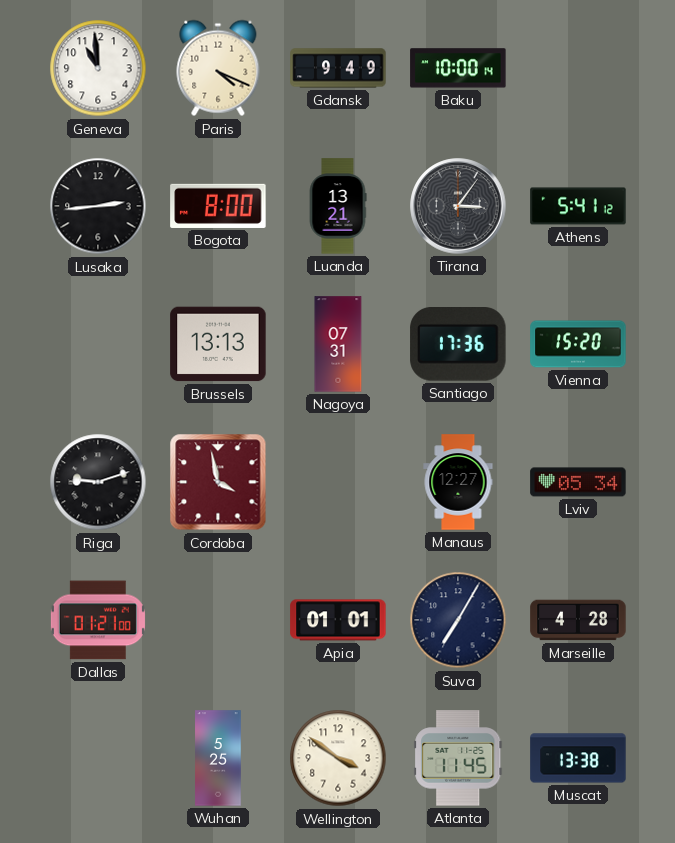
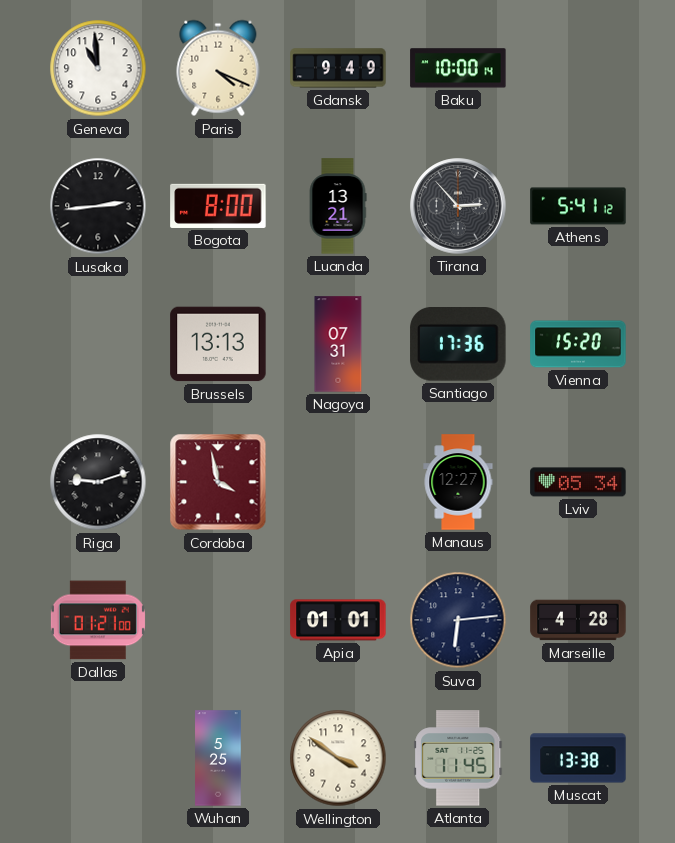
Tirana: 3:06 -> 2:53 (458, 206)
Suva: 7:05 -> 6:14 (458, 620)
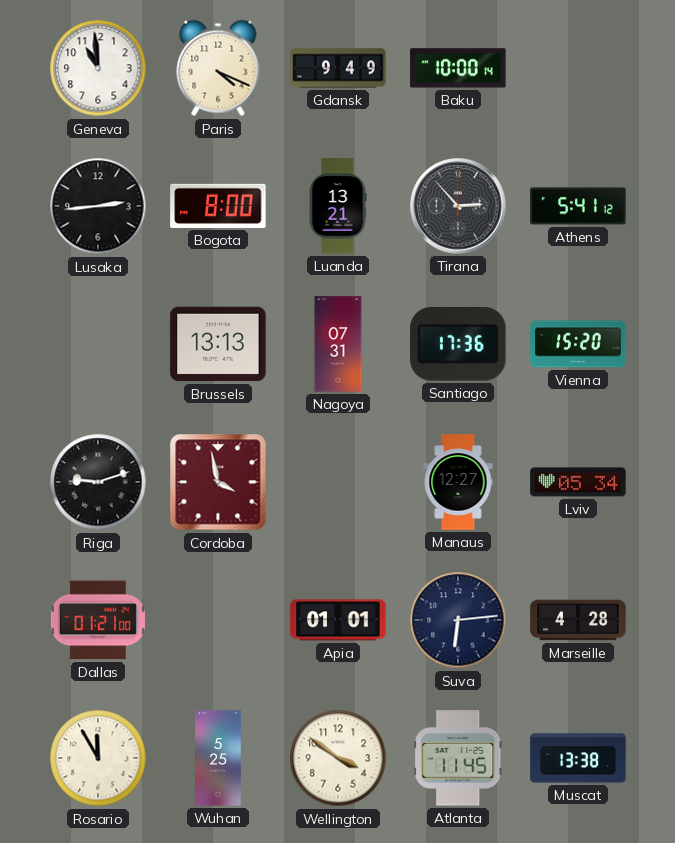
Rosario: none -> 11:55 (98, 758)
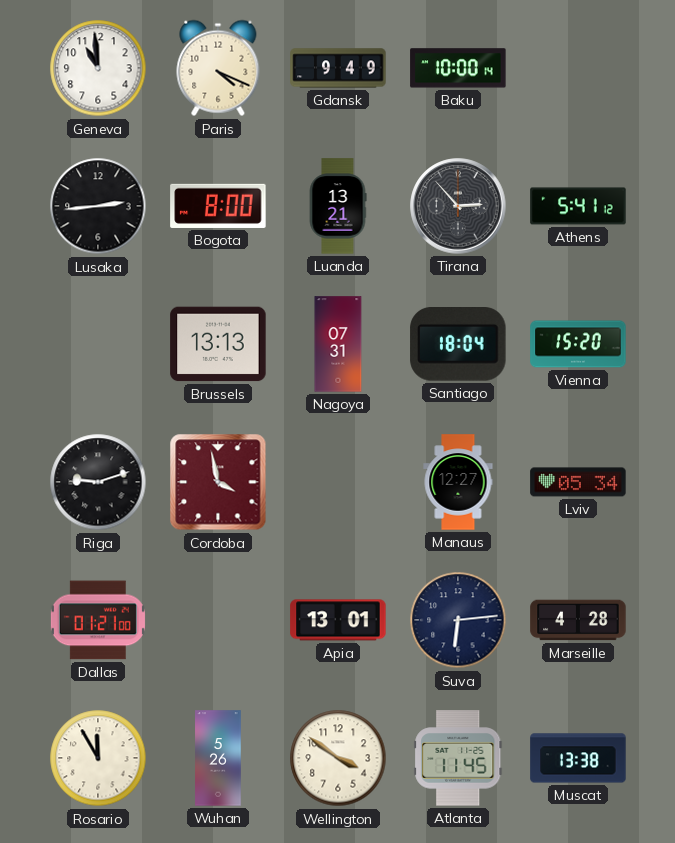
Santiago: 17:36 -> 18:04 (458, 345)
Apia: 01:01 -> 13:01 (338, 620)
Wuhan: 5:25 -> 5:26 (218, 758)
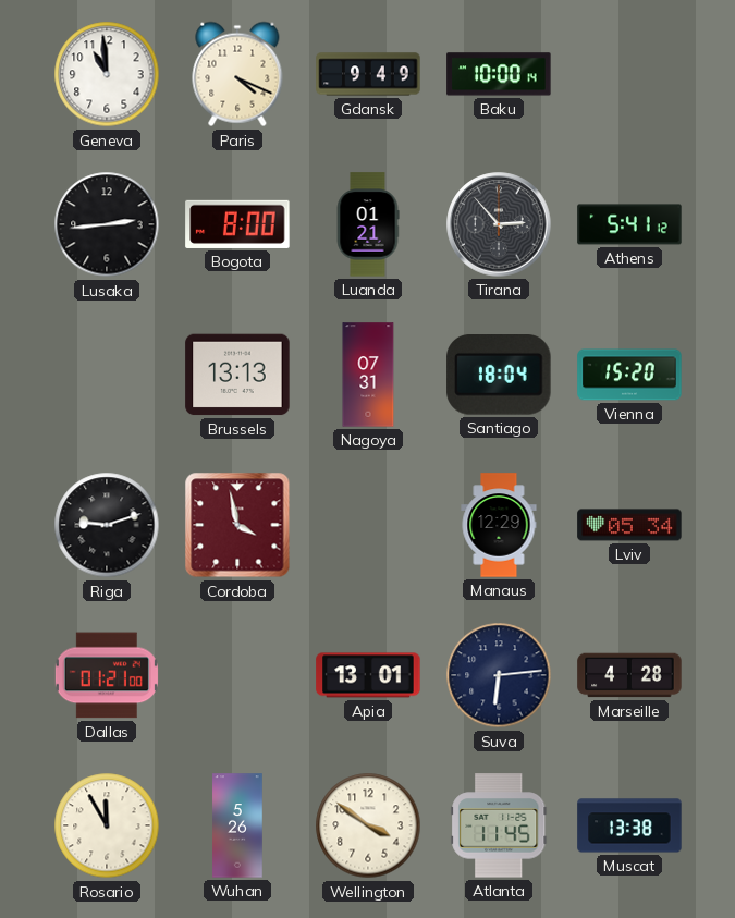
Luanda: 13:21 -> 01:21 (368, 224)
Manaus: 12:27 -> 12:29 (499, 525)
